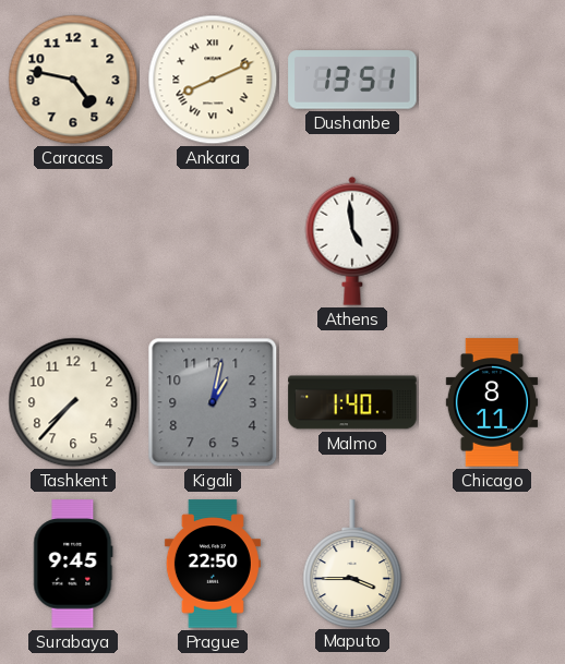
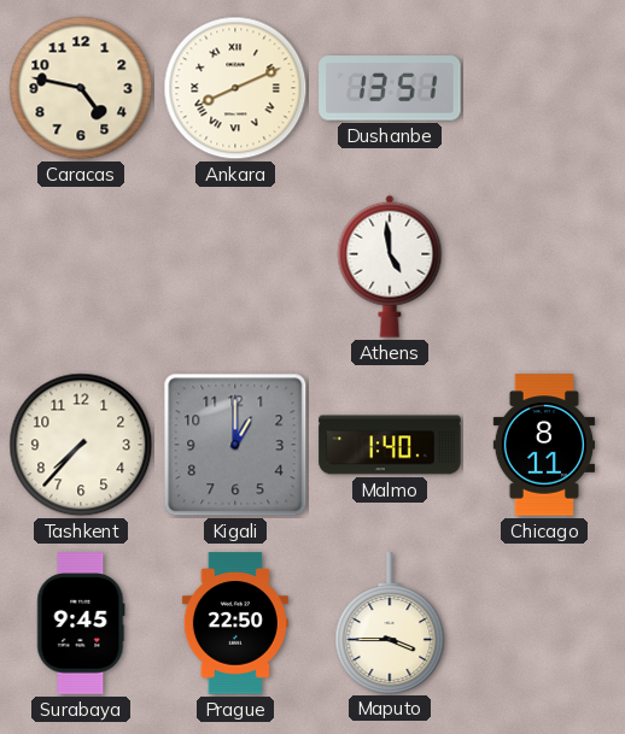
Kigali: 1:02 -> 1:00 (235, 445)
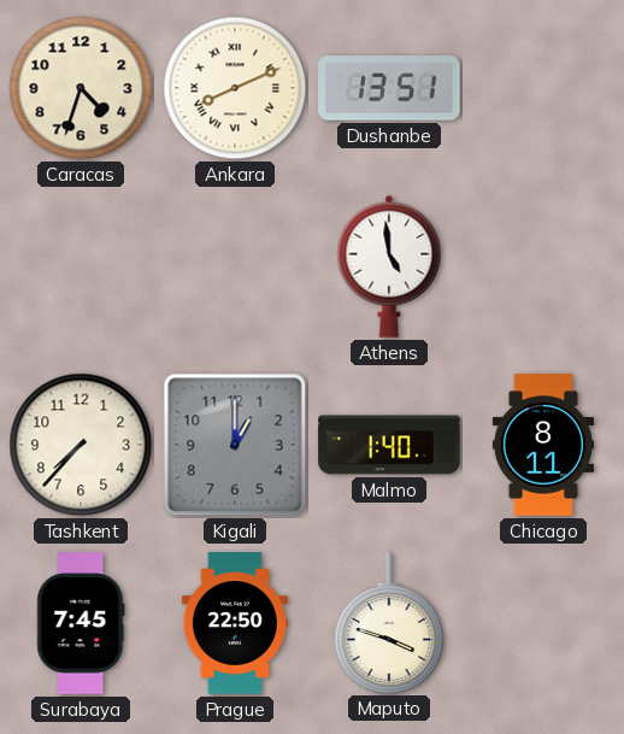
Caracas: 4:47 -> 4:33 (81, 88)
Surabaya: 9:45 -> 7:45 (81, 623)
Maputo: 3:45 -> 3:48 (389, 623)
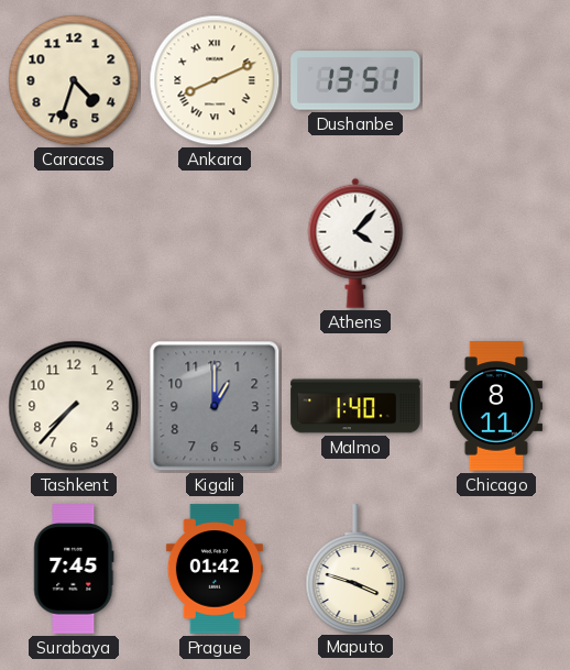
Athens: 4:59 -> 4:07 (355, 243)
Prague: 22:50 -> 01:42 (215, 569)
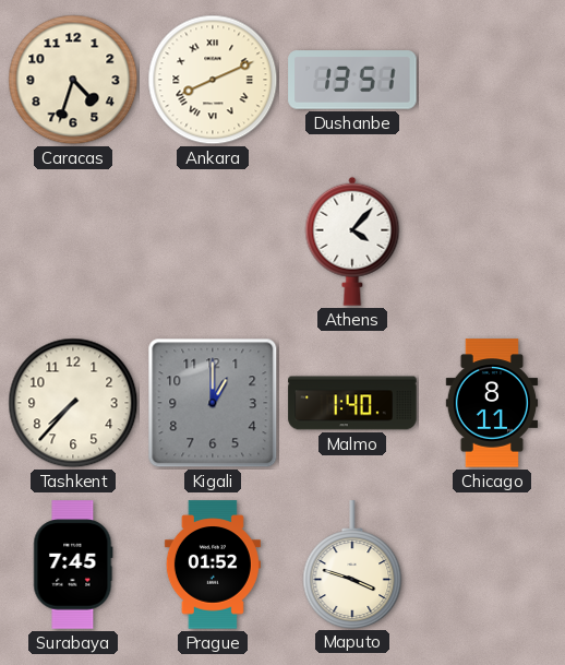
Prague: 01:42 -> 01:52 (213, 565)
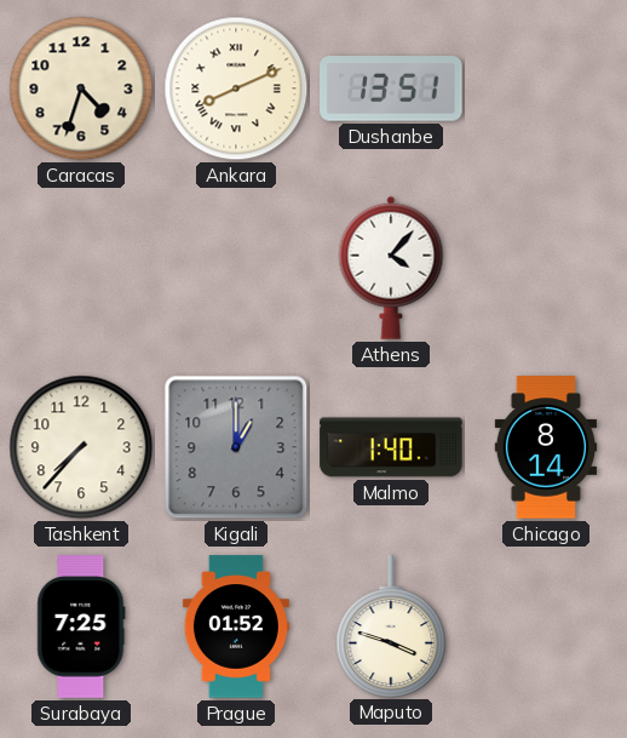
Chicago: 8:11 -> 8:14 (545, 447)
Surabaya: 7:45 -> 7:25 (81, 627)
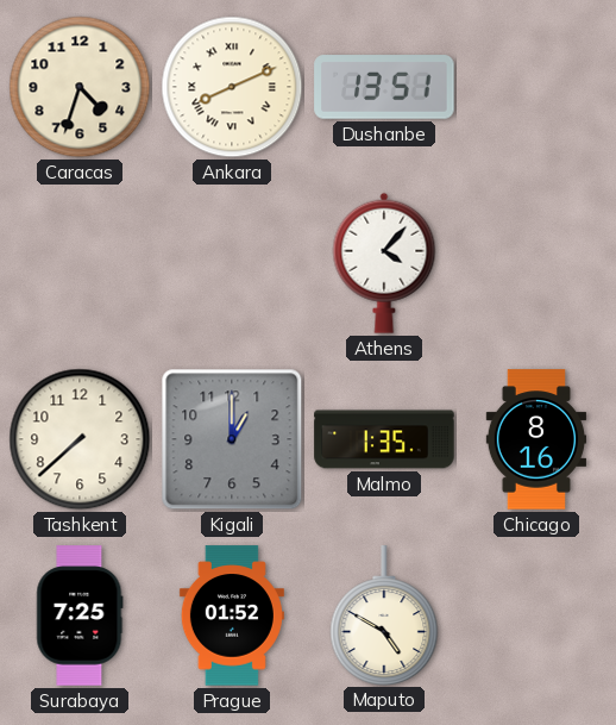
Tashkent: 7:37 -> 7:38 (80, 439)
Malmo: 1:40 -> 1:35 (384, 439)
Chicago: 8:14 -> 8:16 (535, 439)
Maputo: 3:48 -> 4:50 (384, 615)
